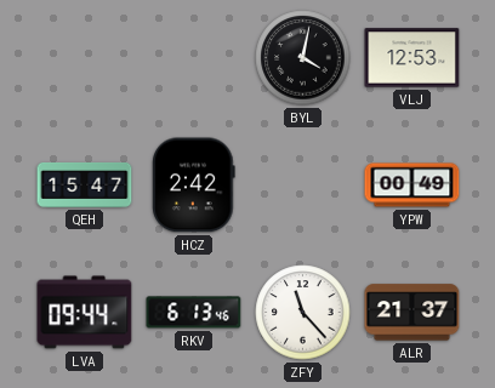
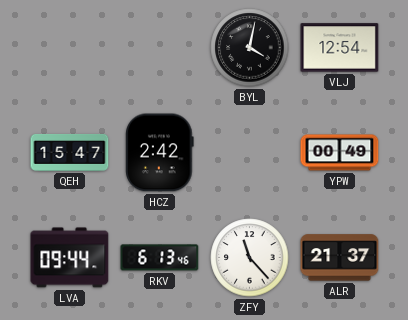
VLJ: 12:53 -> 12:54 (340, 48)
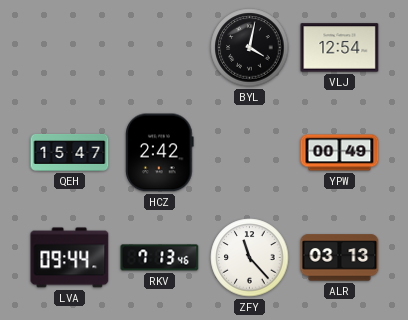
RKV: 6:13 -> 7:13 (160, 258)
ALR: 21:37 -> 03:13 (340, 258)
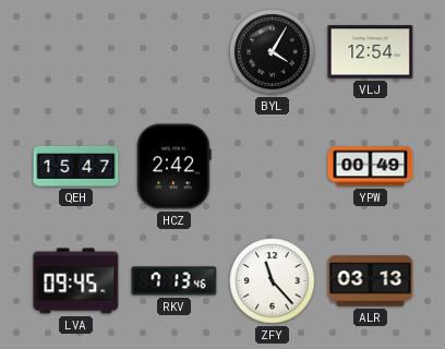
BYL: 4:02 -> 4:05 (273, 52)
LVA: 09:44 -> 09:45 (76, 281)
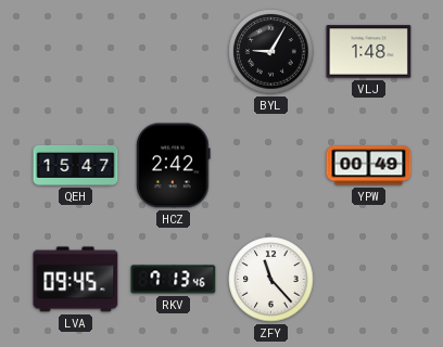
BYL: 4:05 -> 9:05 (271, 52)
VLJ: 12:54 -> 1:48 (369, 52)
ALR: 03:13 -> none (371, 281)
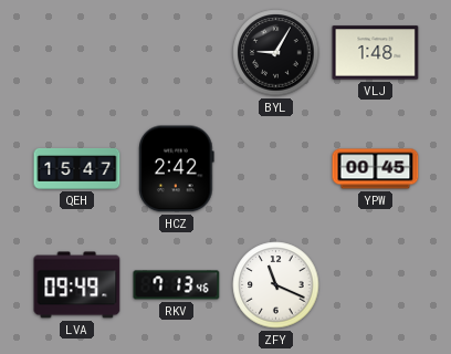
YPW: 00:49 -> 00:45 (376, 169)
LVA: 09:45 -> 09:49 (77, 285)
ZFY: 11:23 -> 11:19 (276, 285)
